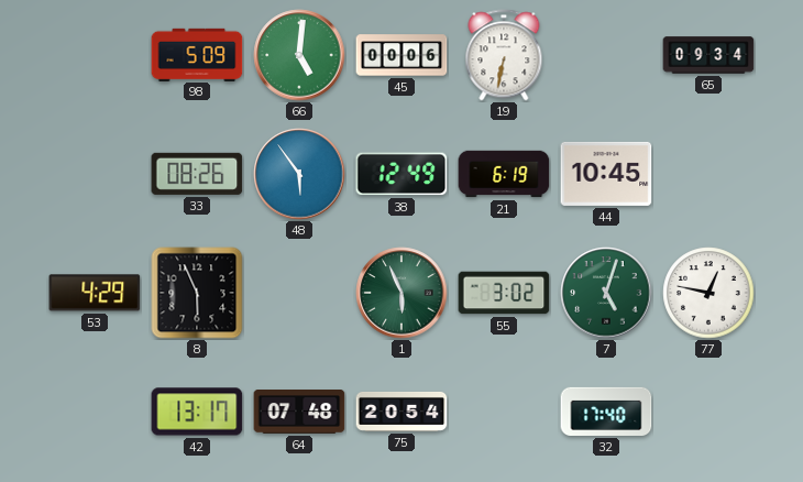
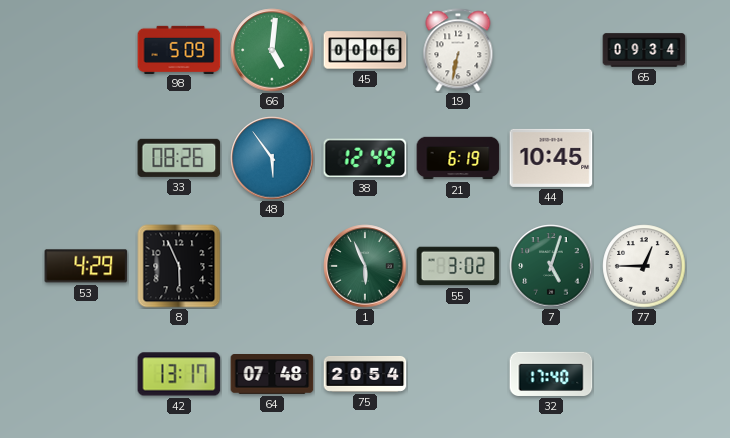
77: 12:47 -> 12:45 (644, 266)
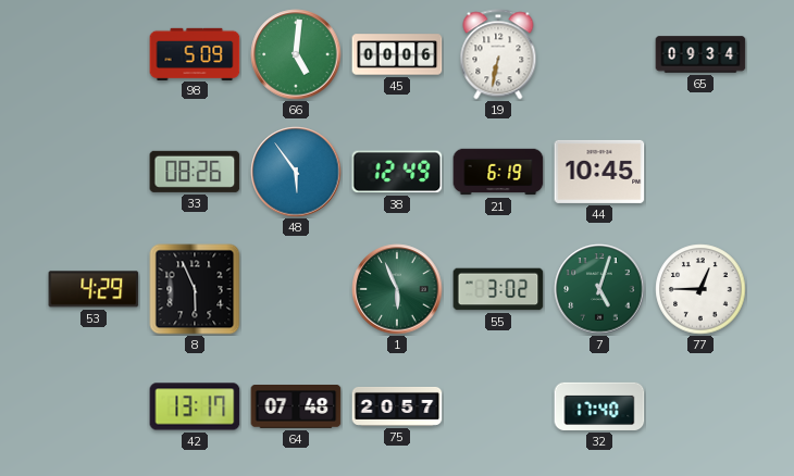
75: 20:54 -> 20:57 (397, 406)
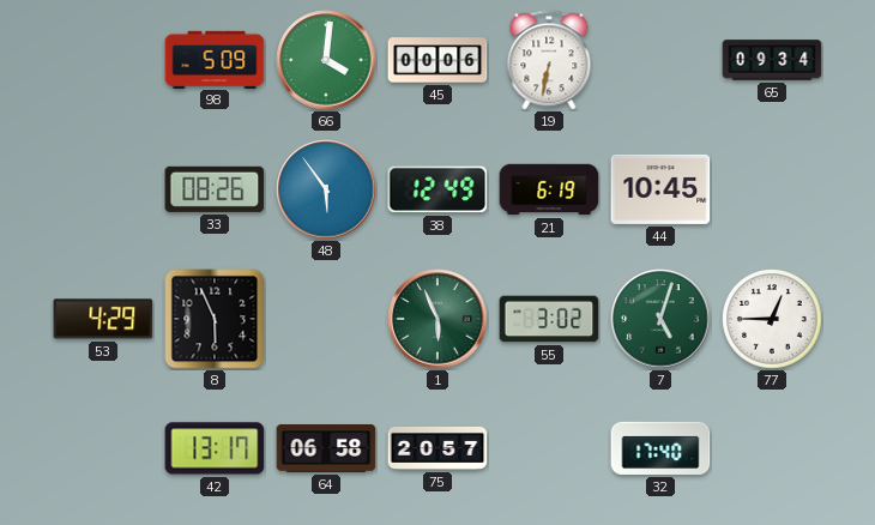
66: 5:01 -> 4:01 (326, 60)
64: 07:48 -> 06:58 (326, 449)
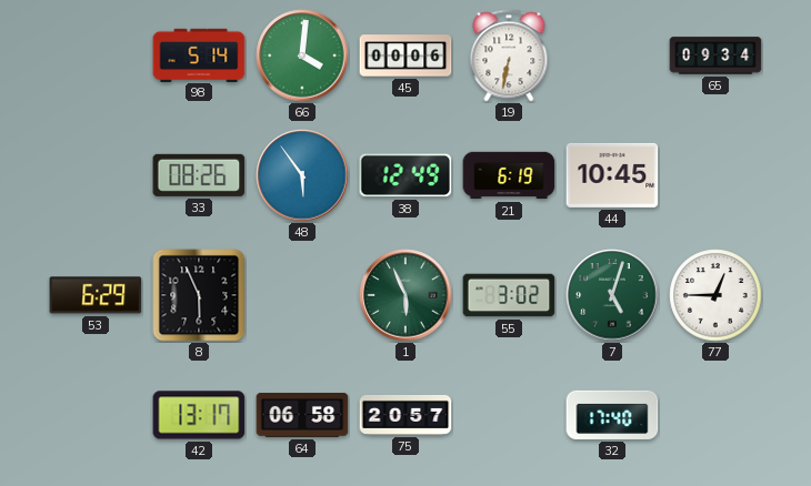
98: 5:09 -> 5:14 (199, 54)
53: 4:29 -> 6:29 (96, 295)
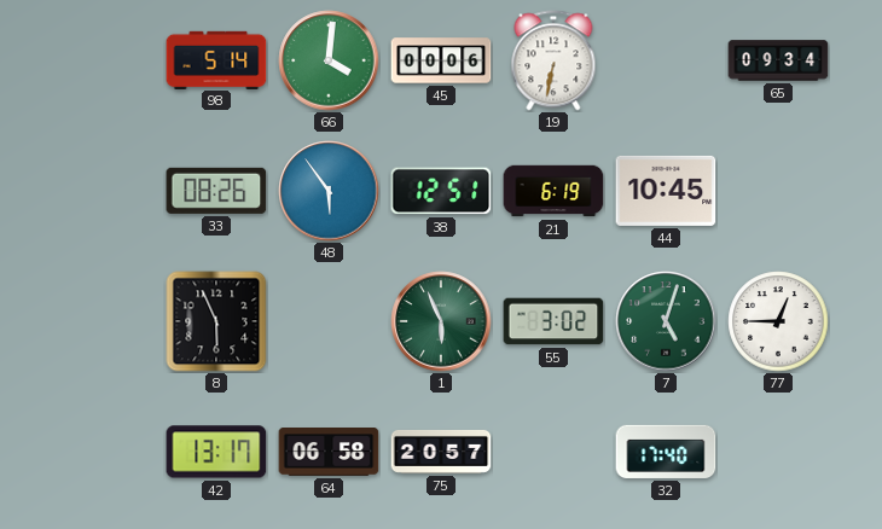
38: 12:49 -> 12:51 (441, 191)
53: 6:29 -> none (96, 295)
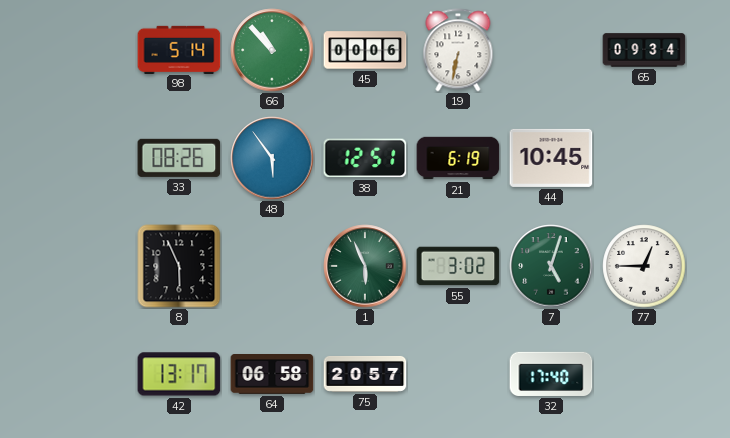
66: 4:01 -> 10:53 (272, 50)
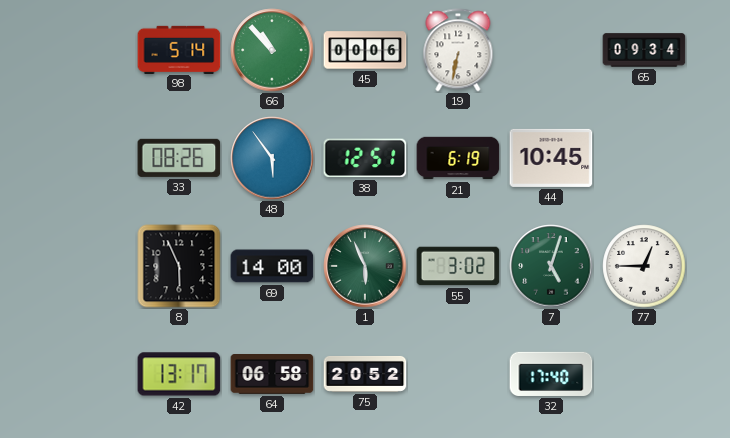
69: none -> 14:00 (272, 266)
75: 20:57 -> 20:52 (365, 374)
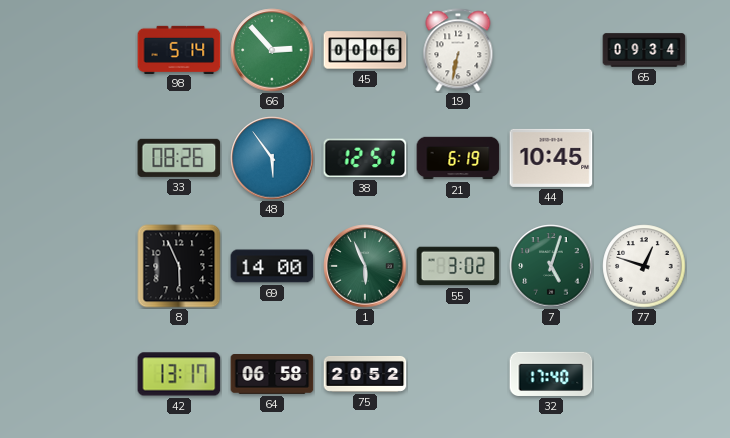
66: 10:53 -> 2:53 (272, 50)
77: 12:45 -> 12:48 (644, 266)
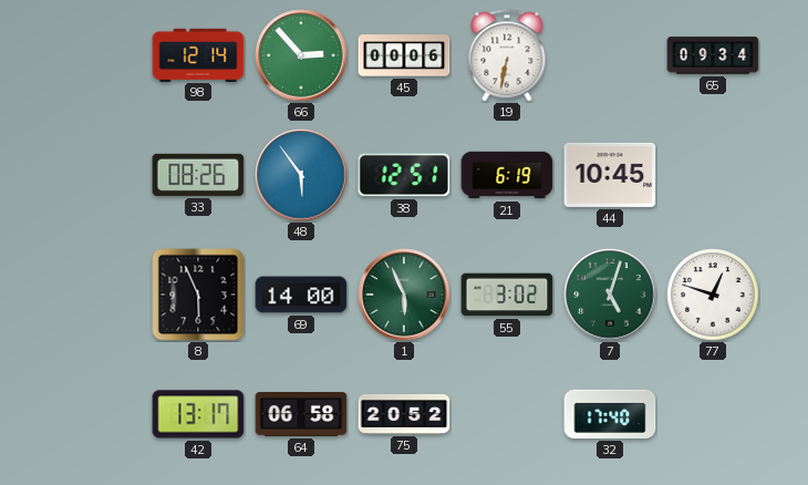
98: 5:14 -> 12:14 (198, 54)
